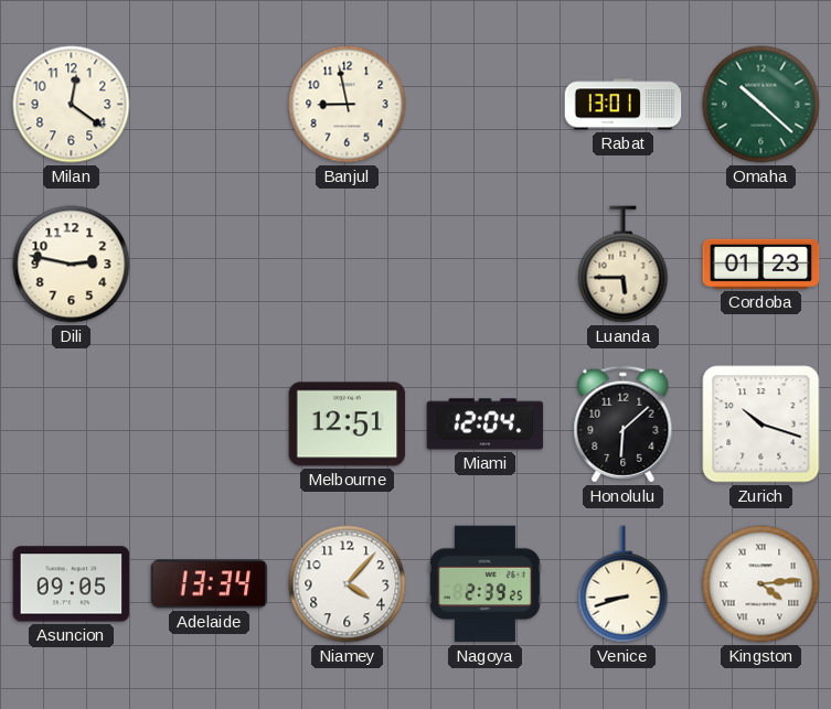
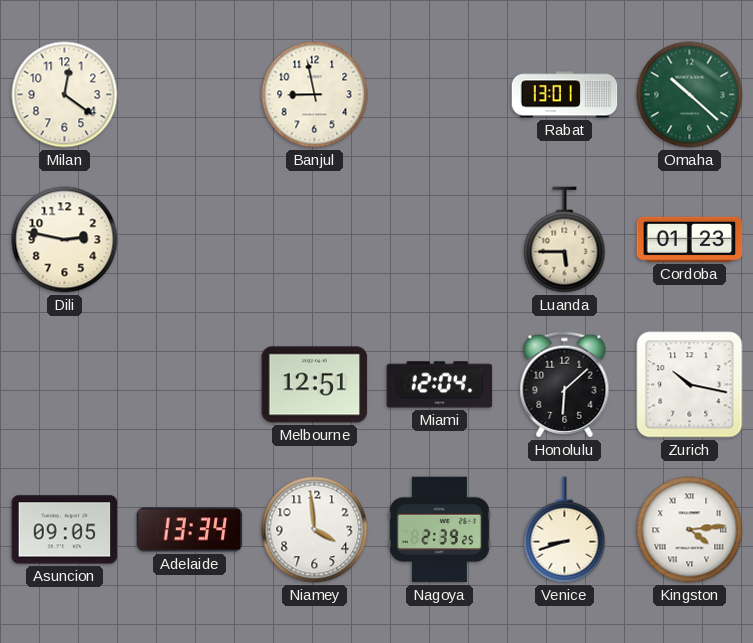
Zurich: 10:18 -> 10:17 (690, 385)
Niamey: 4:07 -> 3:59 (315, 530)
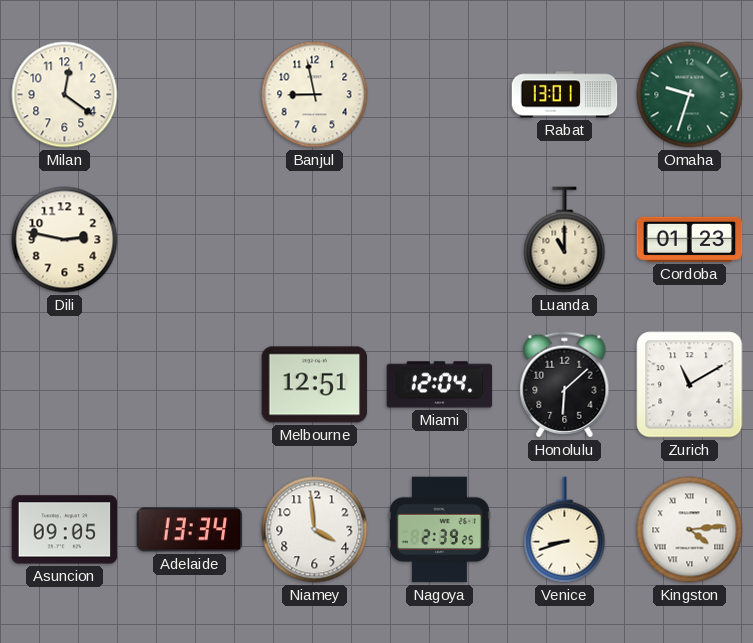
Omaha: 10:22 -> 9:33 (690, 95)
Luanda: 5:45 -> 11:00 (565, 240)
Zurich: 10:17 -> 11:10 (690, 385)
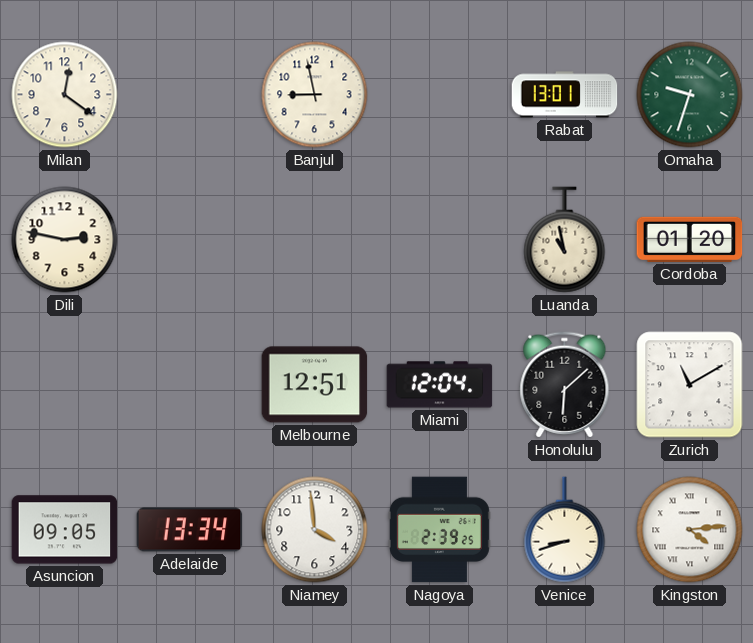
Luanda: 11:00 -> 10:58 (565, 240)
Cordoba: 01:23 -> 01:20 (690, 239)
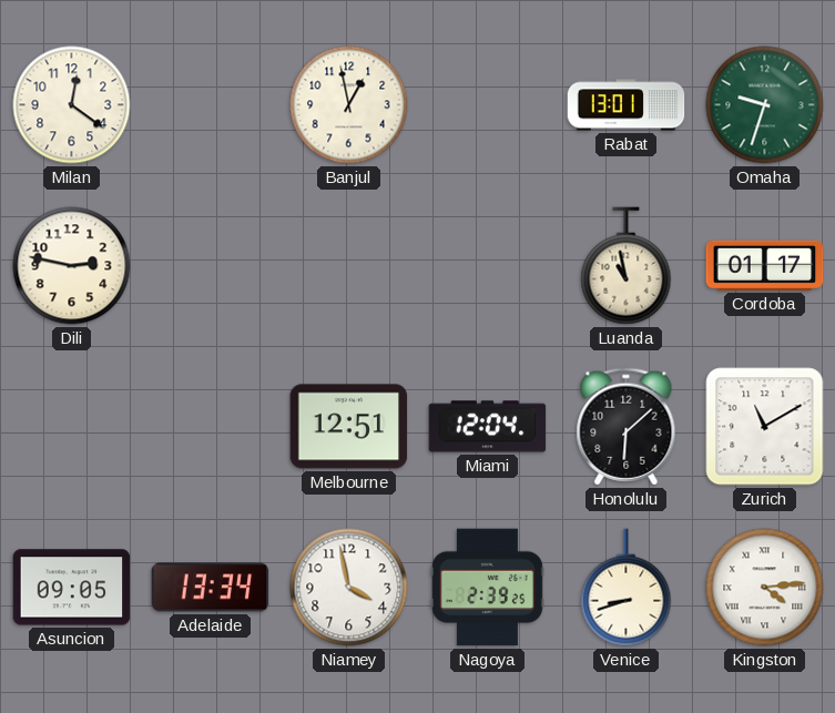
Banjul: 8:58 -> 12:58 (349, 105)
Cordoba: 01:20 -> 01:17 (765, 265)
Niamey: 3:59 -> 3:58 (349, 588)
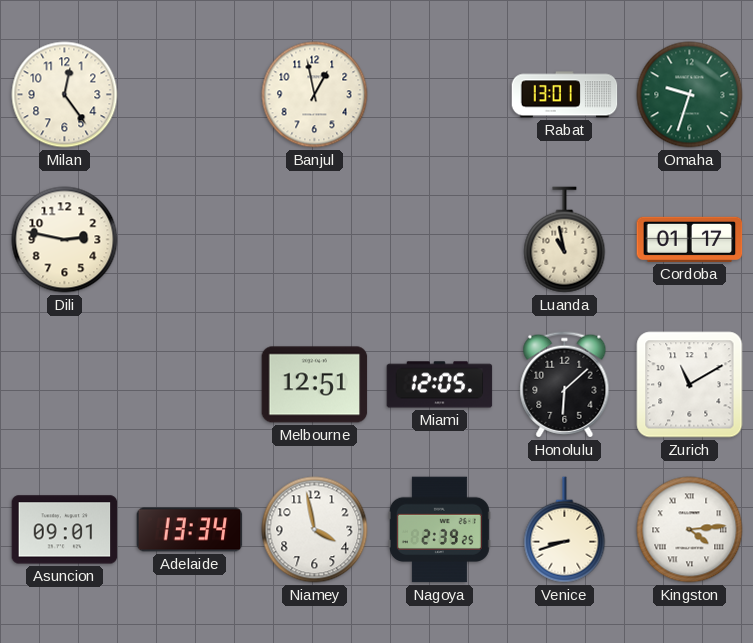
Milan: 12:21 -> 12:24 (65, 95)
Miami: 12:04 -> 12:05 (440, 385)
Asuncion: 09:05 -> 09:01 (65, 530)
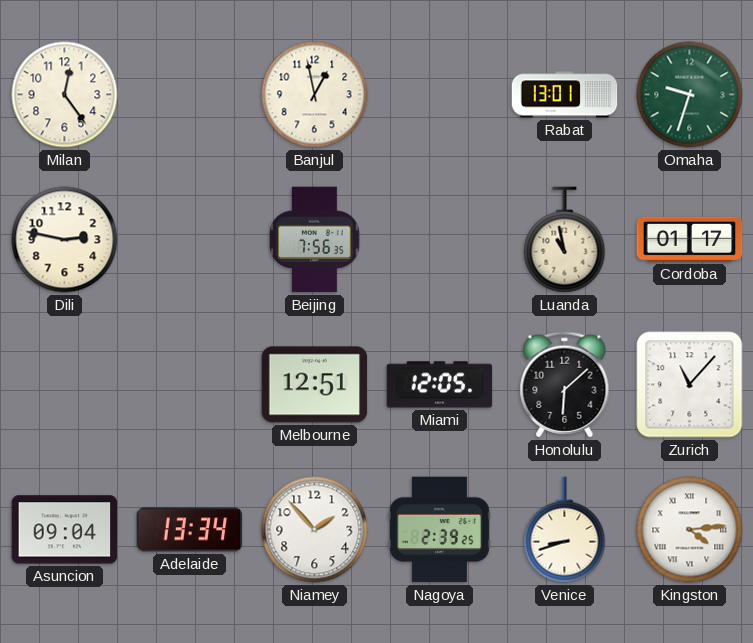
Beijing: none -> 7:56 (315, 240)
Zurich: 11:10 -> 11:07 (690, 385)
Asuncion: 09:01 -> 09:04 (65, 530)
Niamey: 3:58 -> 1:53 (315, 530)
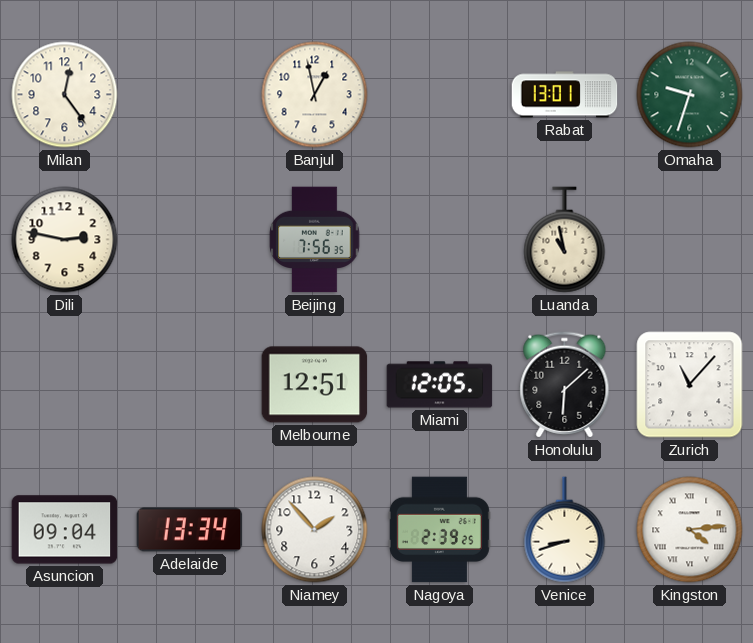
Cordoba: 01:17 -> none (690, 239)
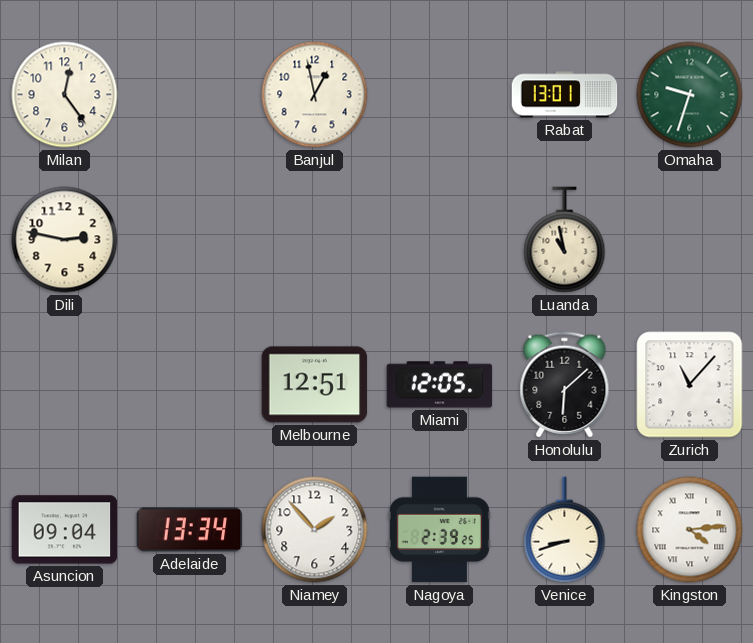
Beijing: 7:56 -> none (315, 240)
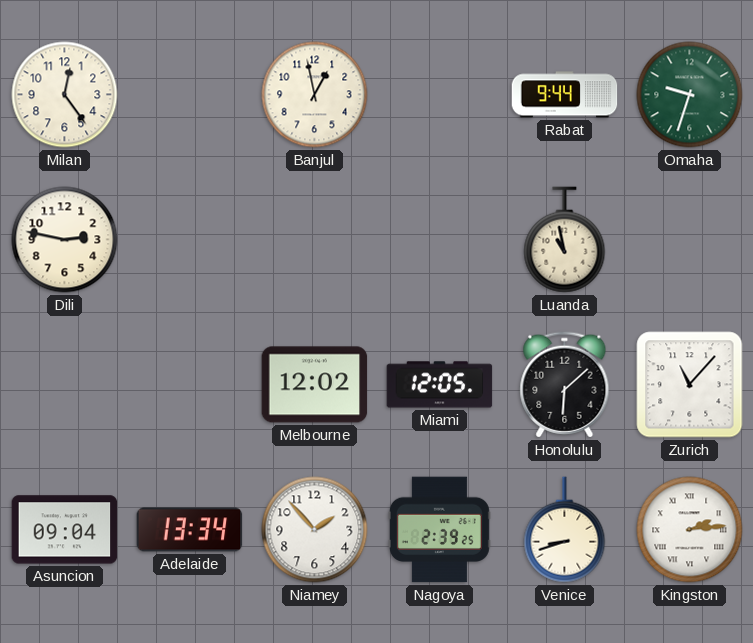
Rabat: 13:01 -> 9:44 (565, 95)
Melbourne: 12:51 -> 12:02 (315, 385)
Kingston: 4:14 -> 2:14 (690, 530)
